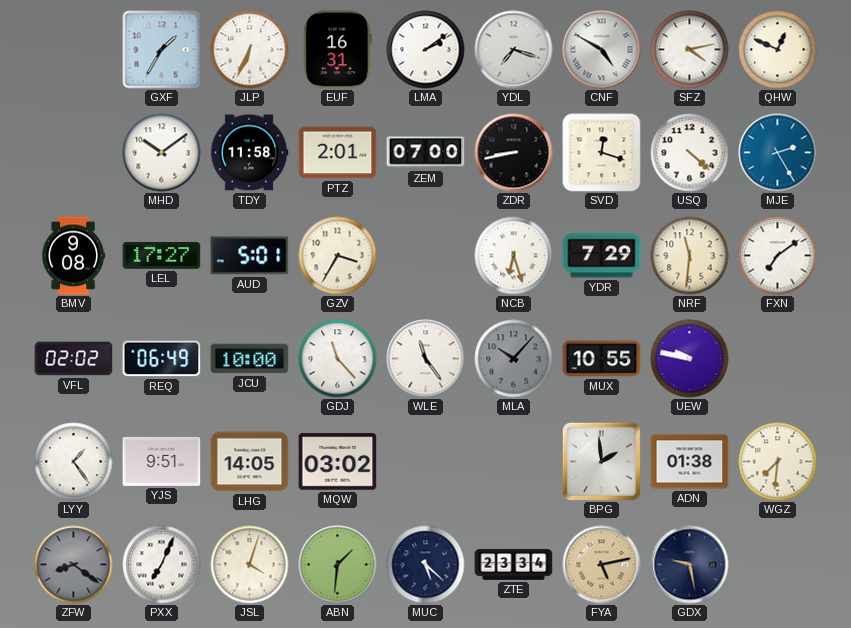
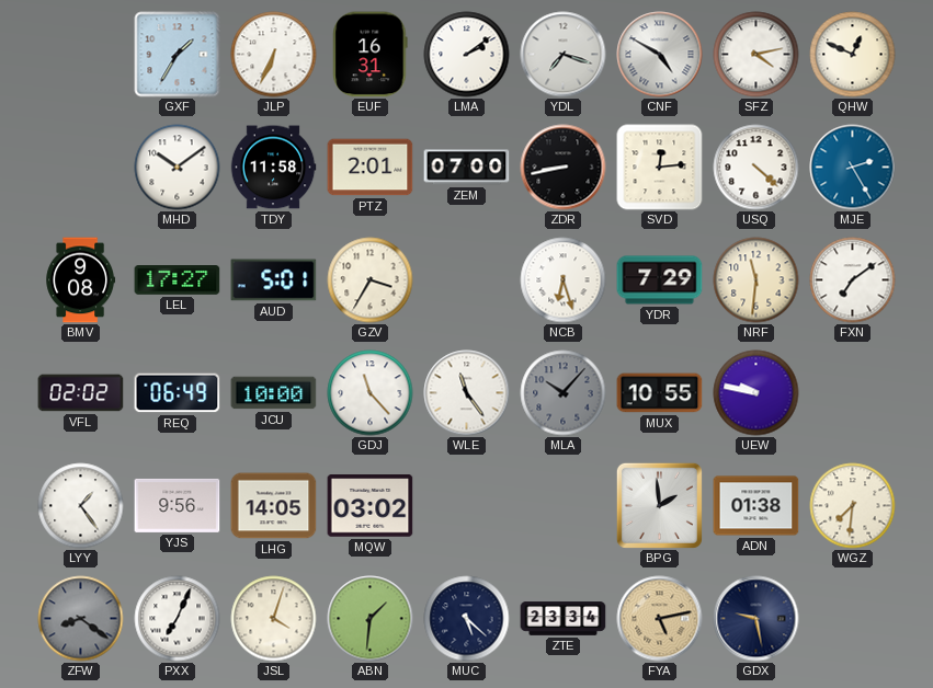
SVD: 12:18 -> 12:14 (660, 168)
YJS: 9:51 -> 9:56 (178, 505)
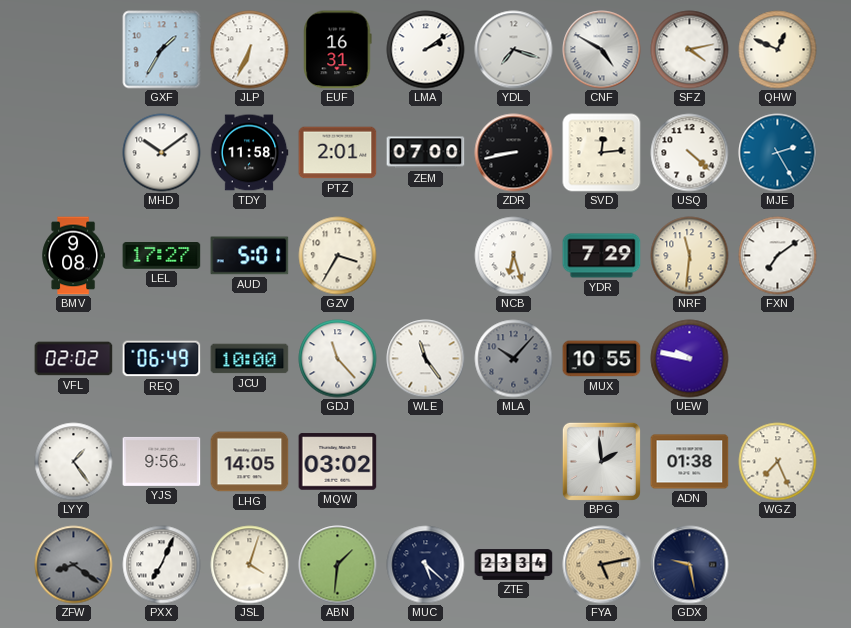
WGZ: 7:31 -> 7:26 (778, 462)
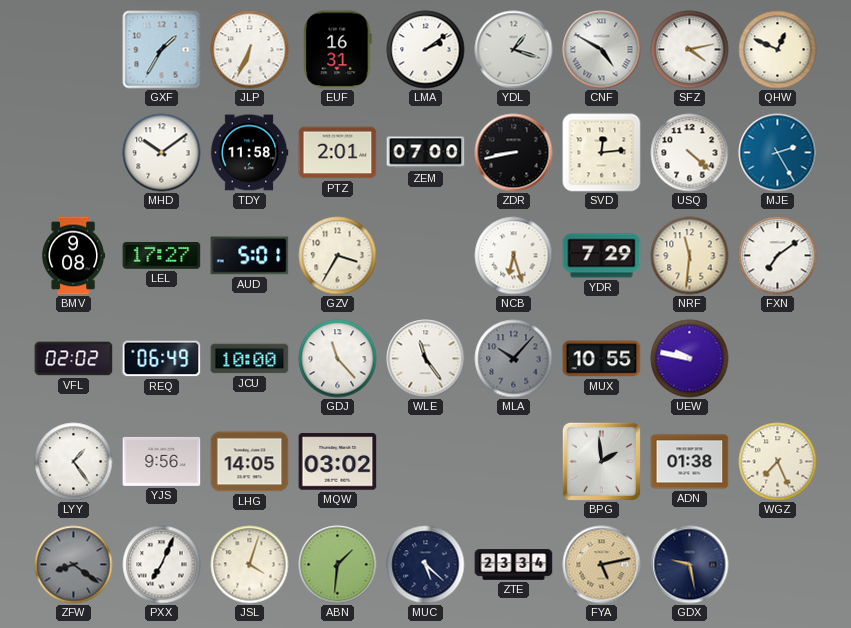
YDL: 7:18 -> 1:18 (514, 50)
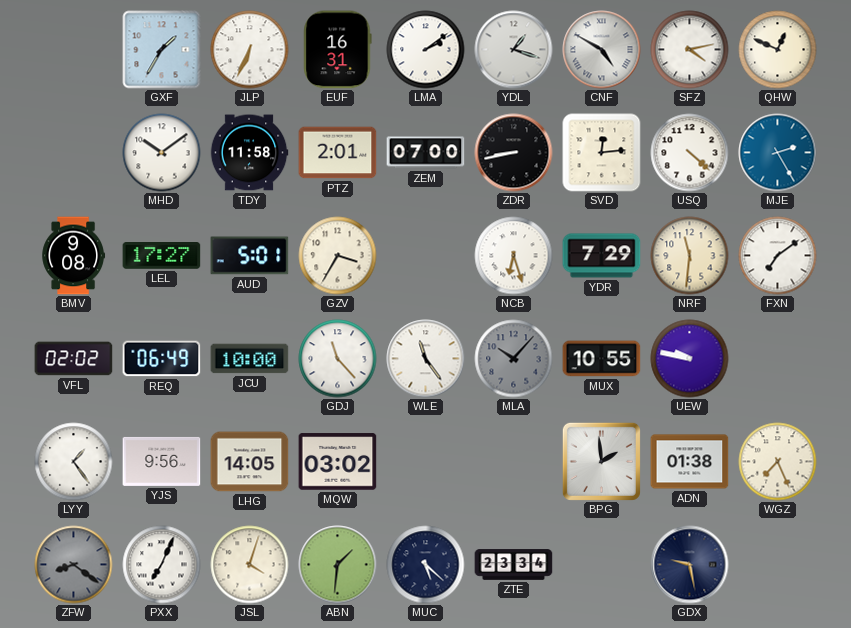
FYA: 5:13 -> none (602, 565)
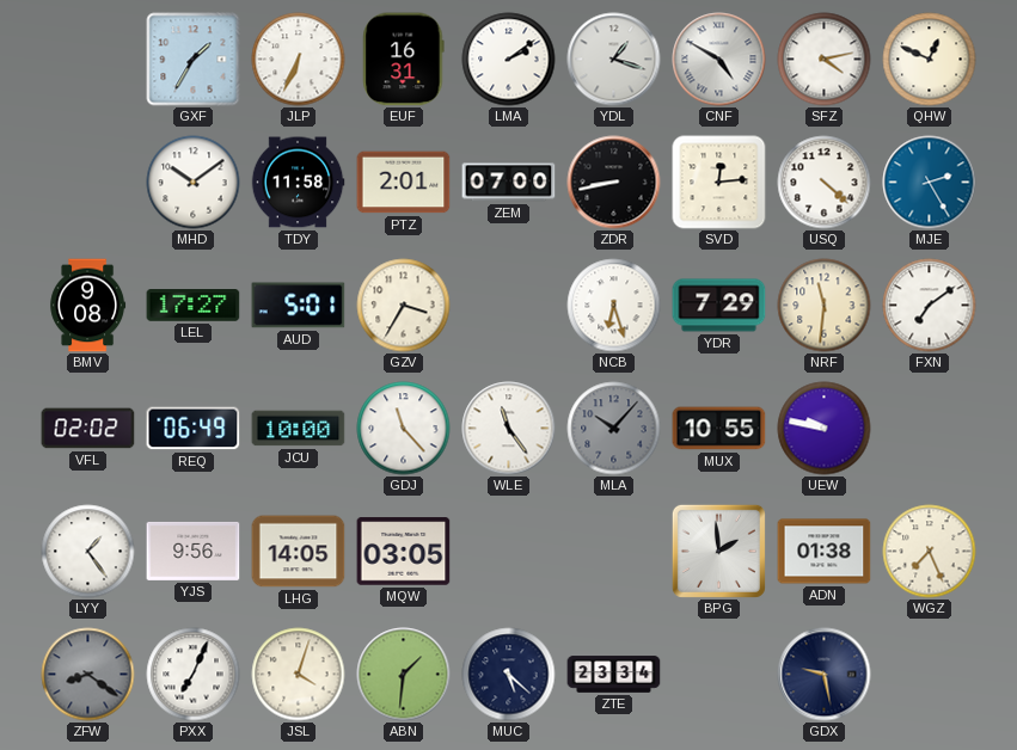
MQW: 03:02 -> 03:05 (404, 552)
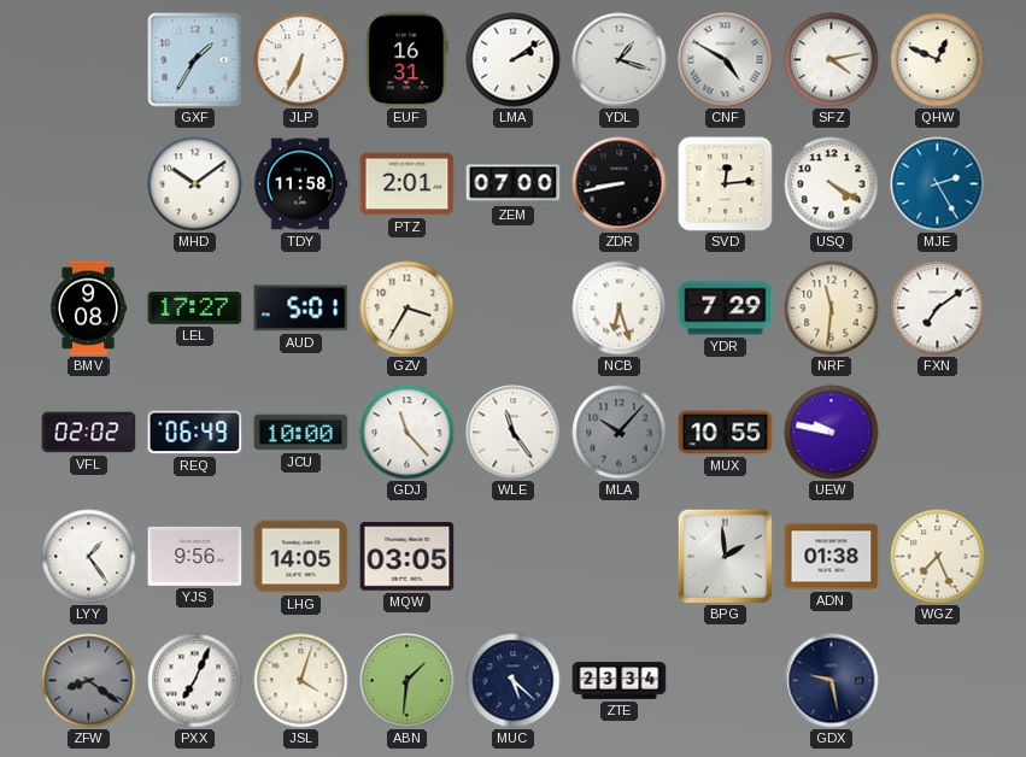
USQ: 4:22 -> 4:20 (832, 184)
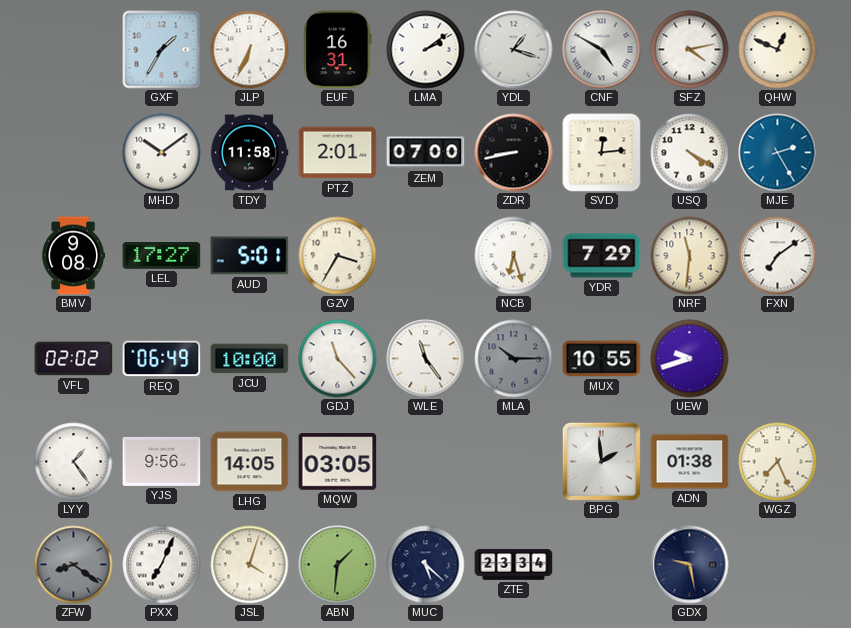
MLA: 10:07 -> 10:15 (514, 359)
UEW: 9:47 -> 9:42 (690, 359)
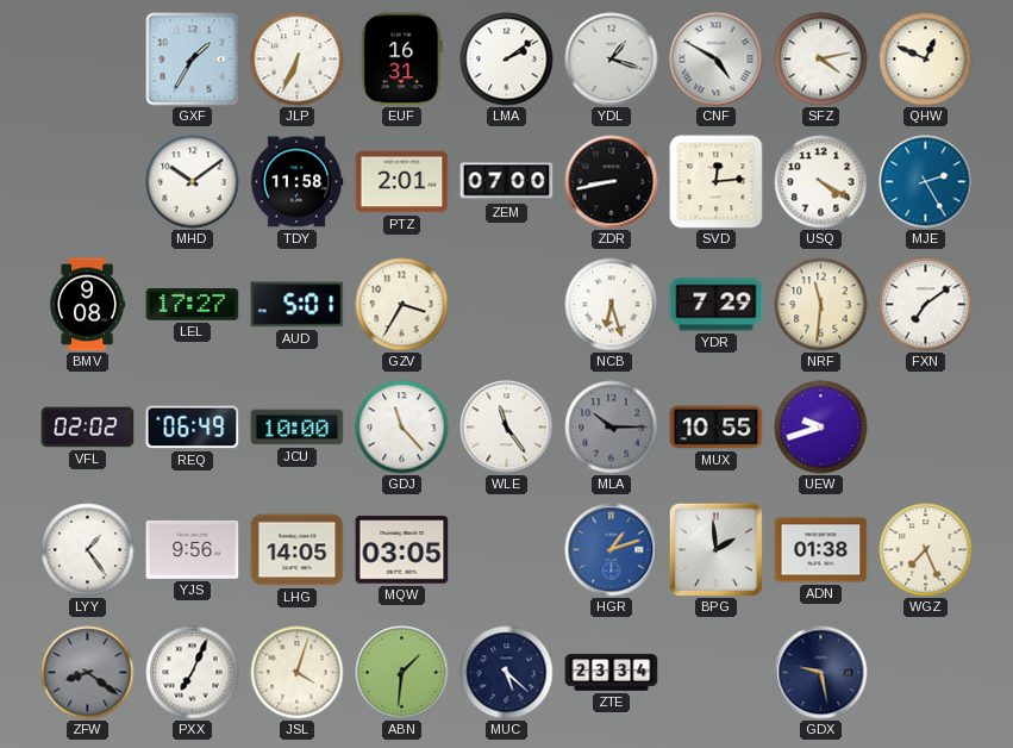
HGR: none -> 1:12 (612, 550)
